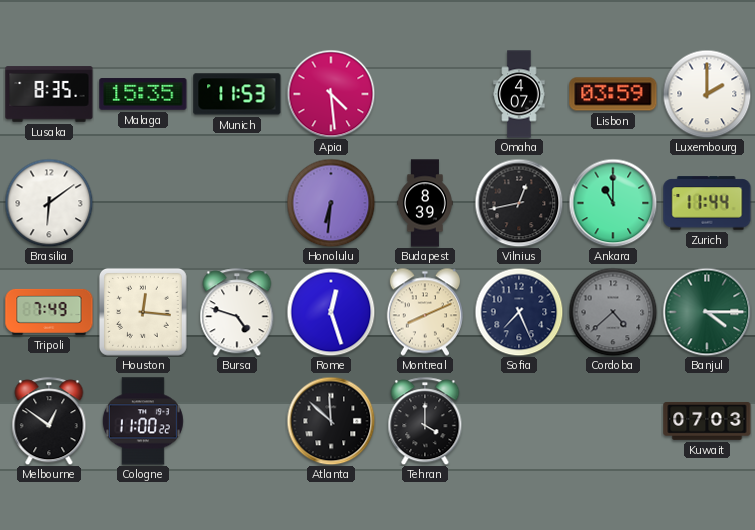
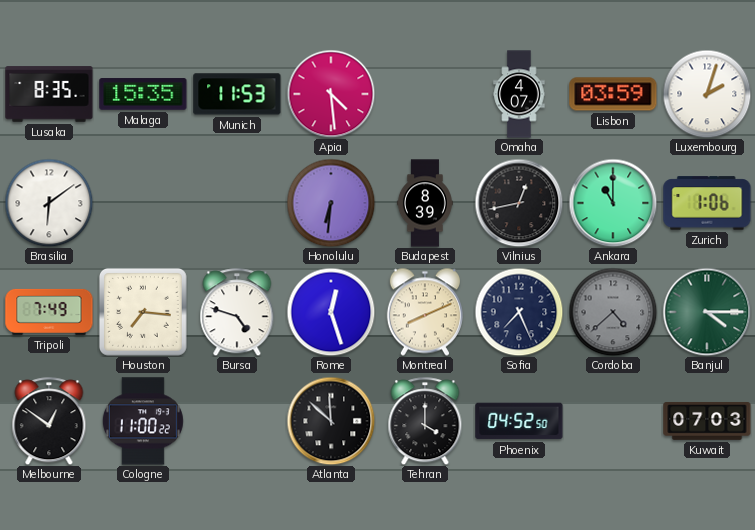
Luxembourg: 2:00 -> 2:03 (707, 94)
Zurich: 11:44 -> 1:06 (707, 203)
Houston: 12:16 -> 7:16 (143, 312)
Phoenix: none -> 04:52 (519, 421)
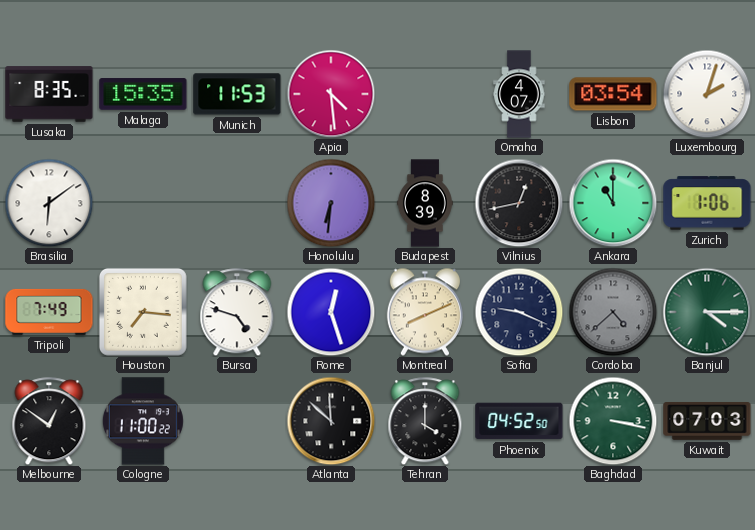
Lisbon: 03:59 -> 03:54 (613, 94)
Sofia: 7:26 -> 9:19 (519, 312)
Baghdad: none -> 3:17 (613, 421)
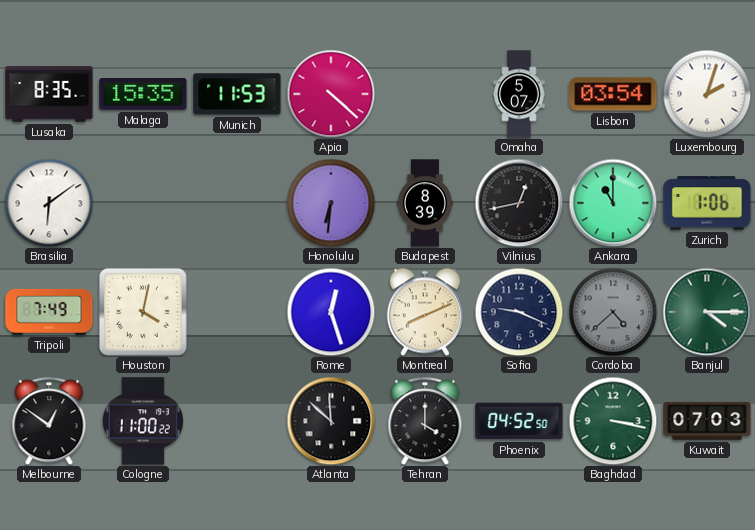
Apia: 4:29 -> 4:22 (331, 94)
Omaha: 4:07 -> 5:07 (519, 94)
Houston: 7:16 -> 4:02 (143, 312)
Bursa: 4:48 -> none (237, 312)
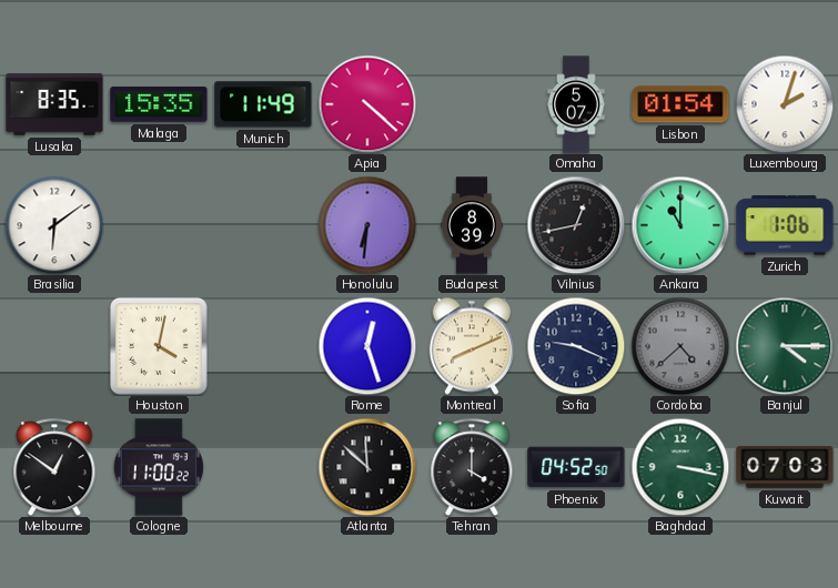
Munich: 11:53 -> 11:49 (263, 104)
Lisbon: 03:54 -> 01:54 (680, 104)
Tripoli: 7:49 -> none (49, 312)
